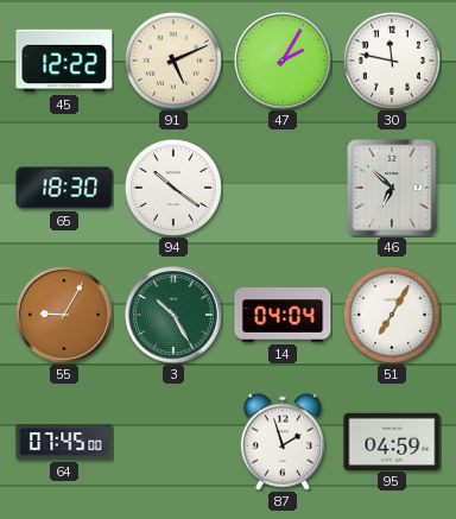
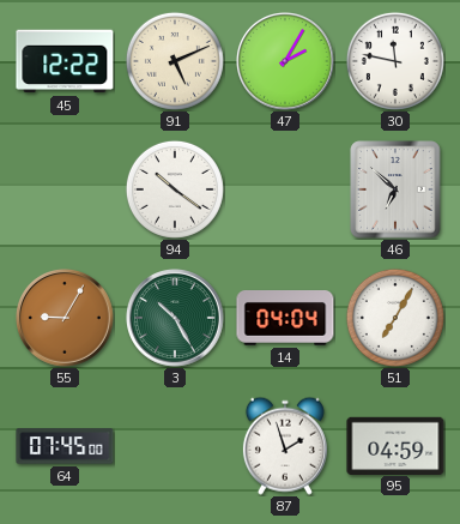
65: 18:30 -> none (64, 188)
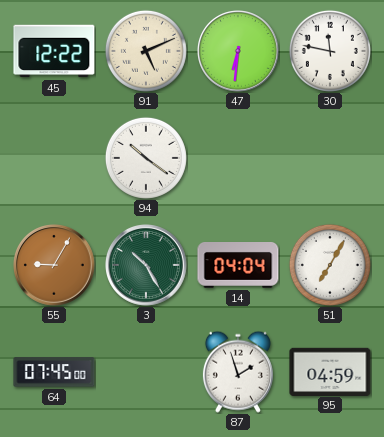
47: 2:05 -> 6:31 (239, 52)
46: 6:52 -> none (395, 189)
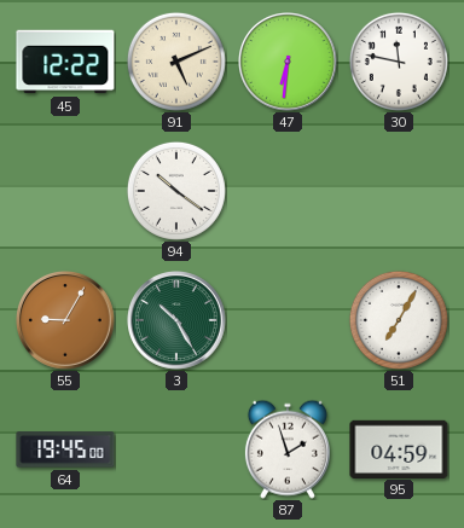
14: 04:04 -> none (238, 266)
64: 07:45 -> 19:45 (65, 449)
